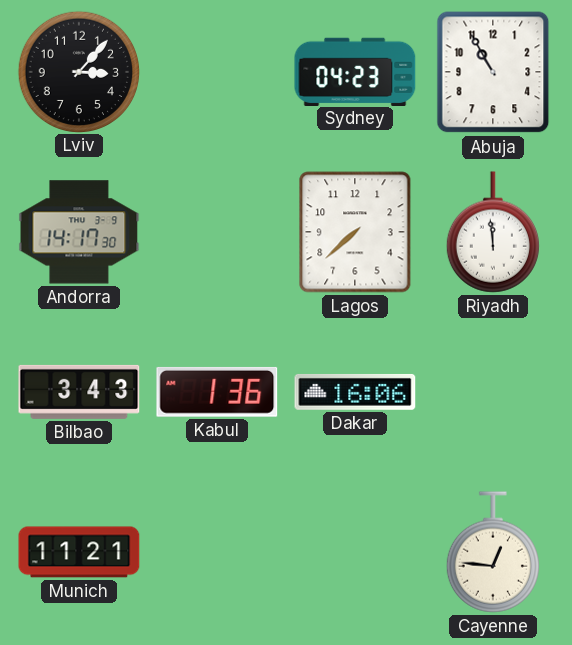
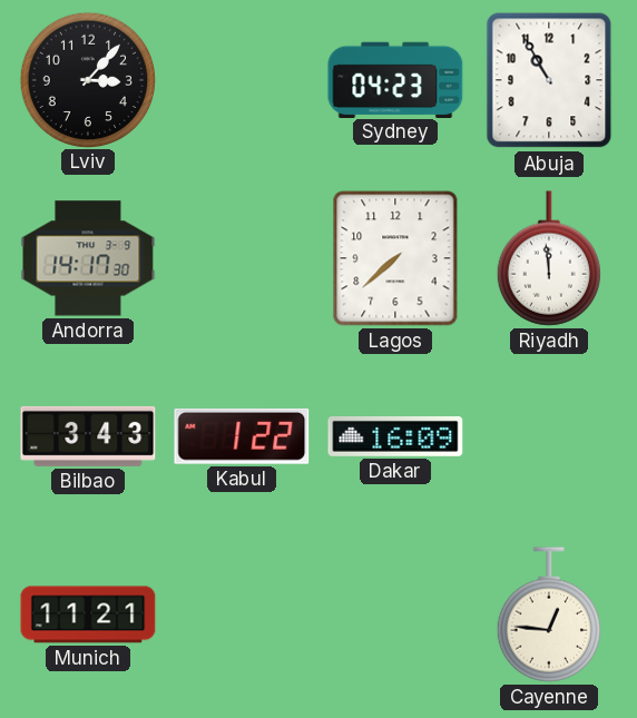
Kabul: 1:36 -> 1:22 (242, 436)
Dakar: 16:06 -> 16:09 (395, 436)
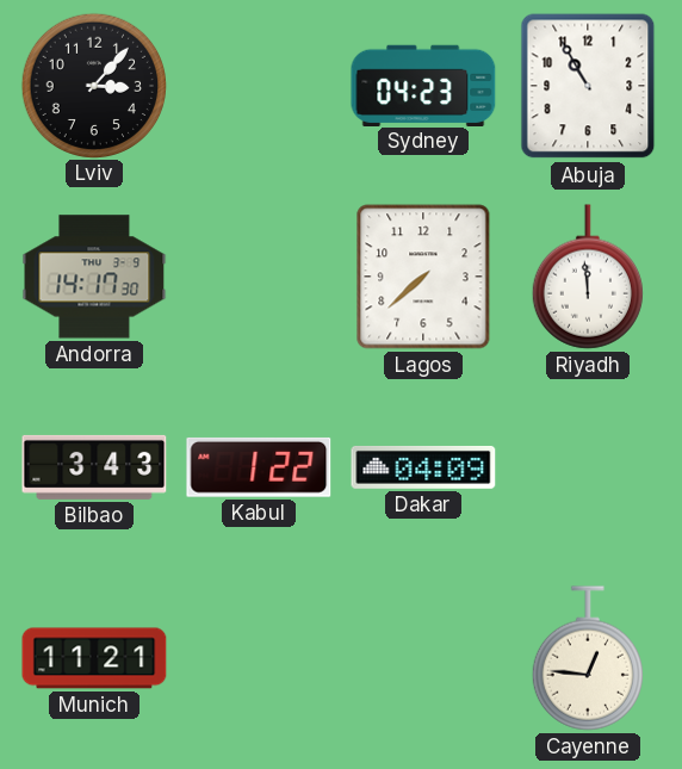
Dakar: 16:09 -> 04:09 (423, 467)
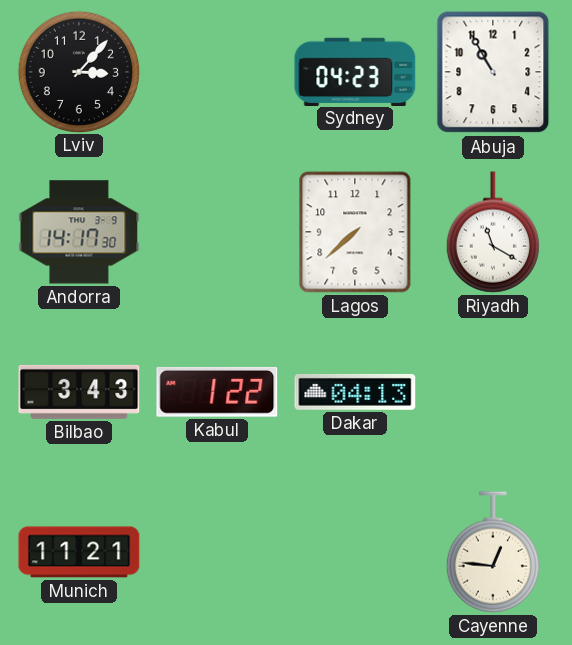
Riyadh: 11:59 -> 11:20 (493, 232)
Dakar: 04:09 -> 04:13 (355, 392)
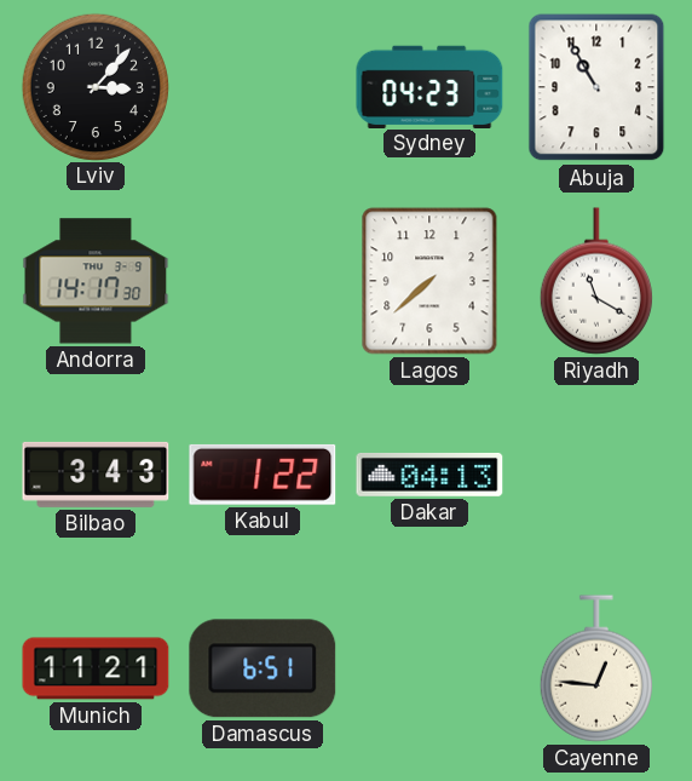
Damascus: none -> 6:51 (263, 668)
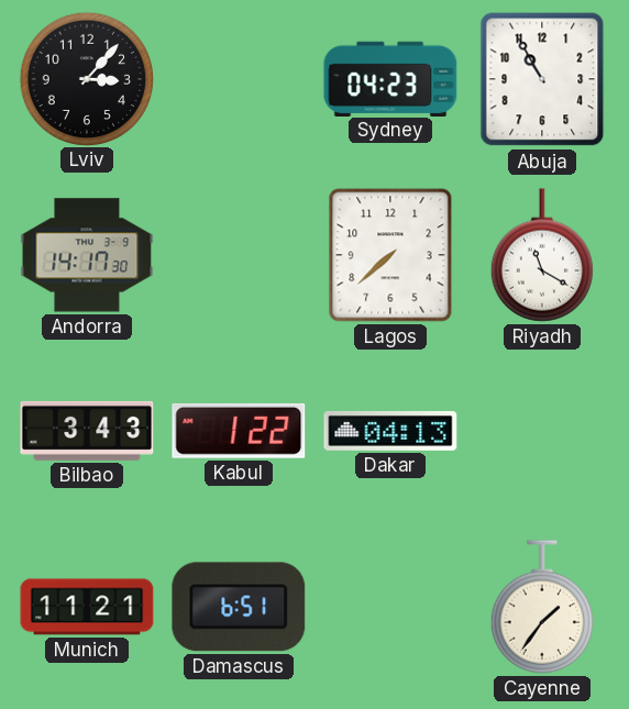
Cayenne: 12:46 -> 1:36 (542, 607)
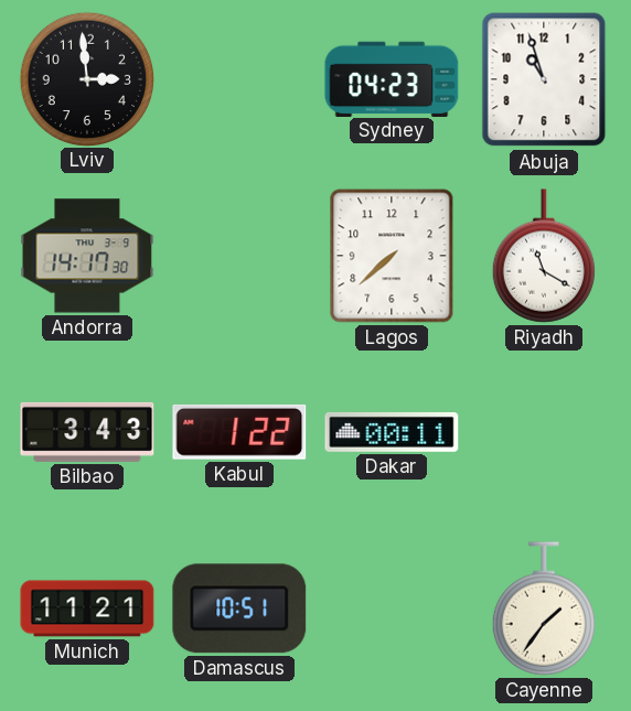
Lviv: 3:07 -> 2:59 (86, 78)
Abuja: 10:55 -> 10:57 (544, 79)
Dakar: 04:13 -> 00:11 (392, 432)
Damascus: 6:51 -> 10:51 (239, 608)
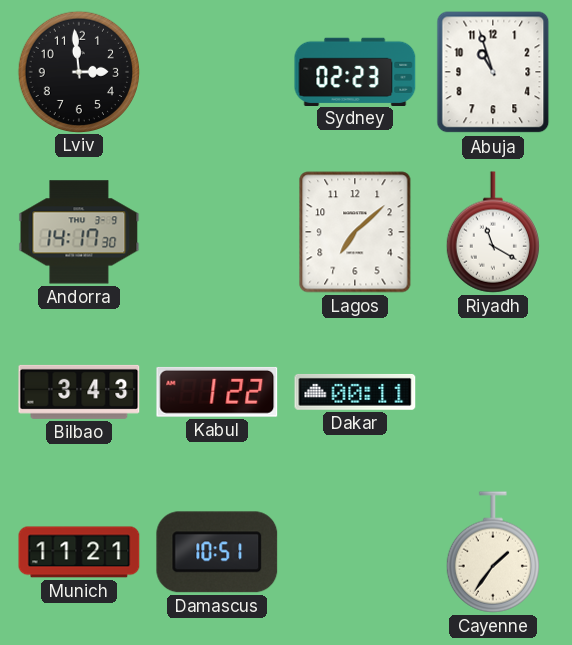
Sydney: 04:23 -> 02:23 (355, 71)
Lagos: 7:38 -> 7:08 (355, 232)
